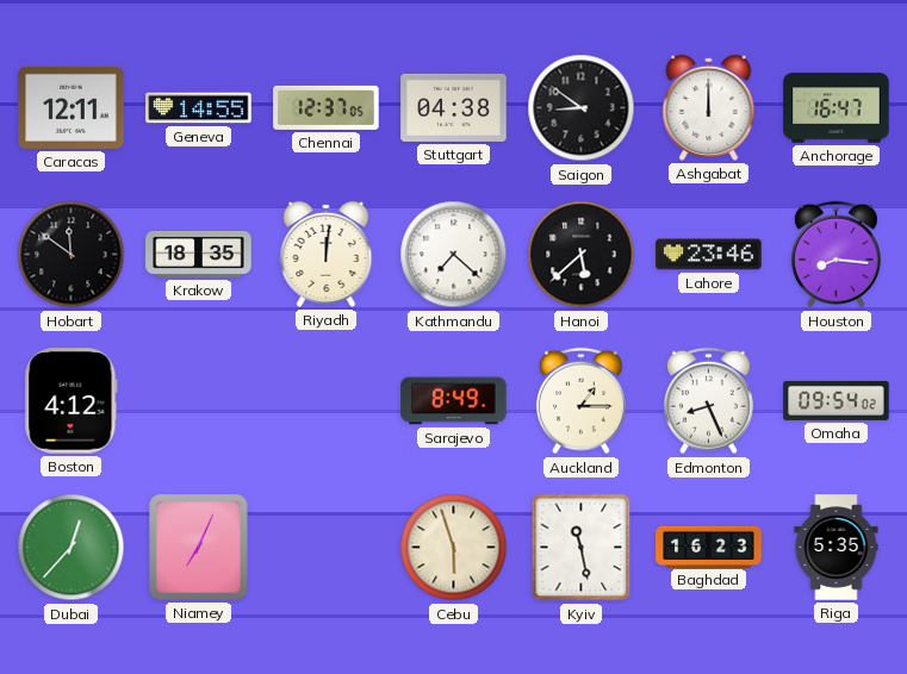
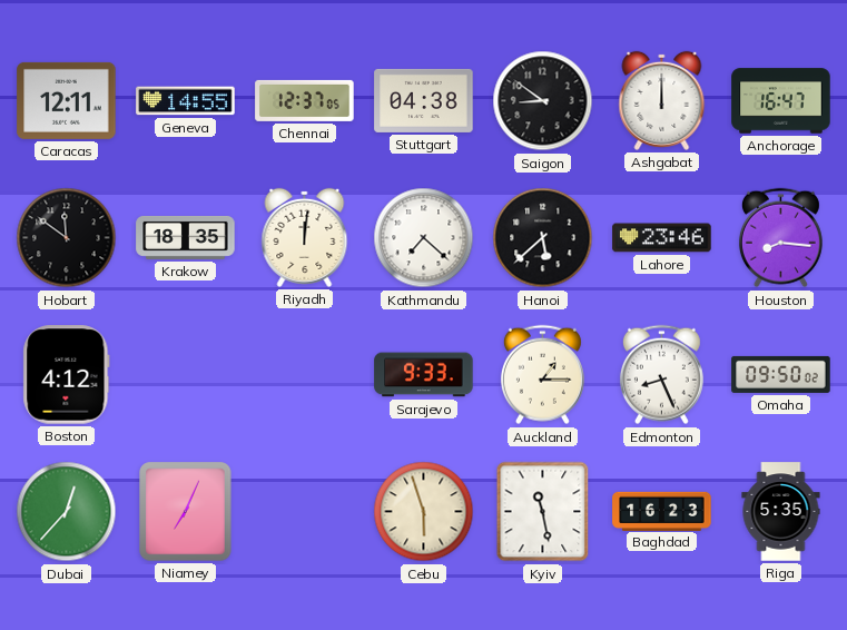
Sarajevo: 8:49 -> 9:33 (424, 375)
Omaha: 09:54 -> 09:50 (781, 374)
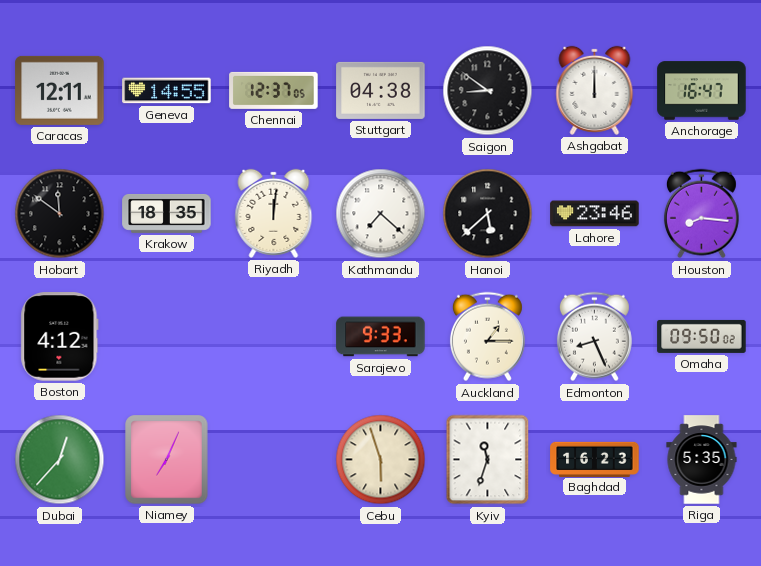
Kyiv: 11:28 -> 11:33 (488, 460)
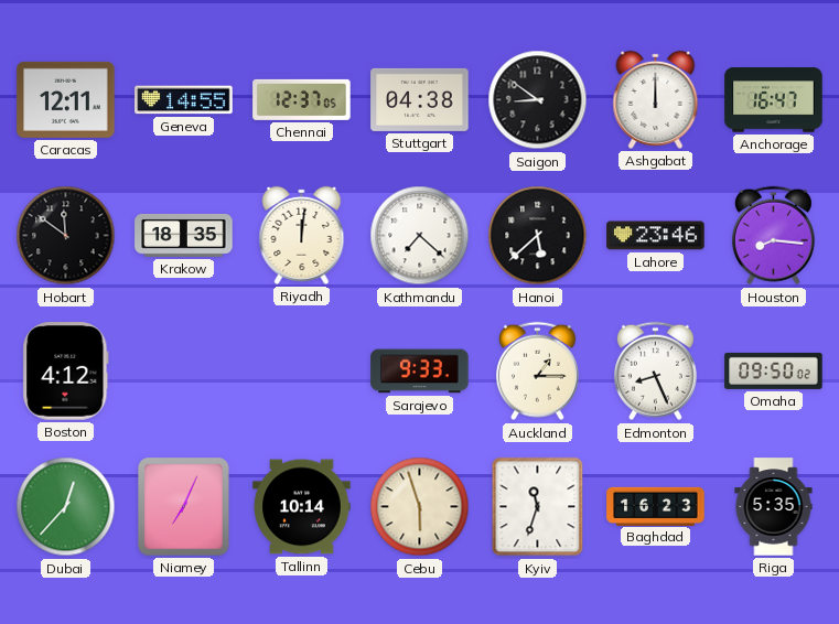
Tallinn: none -> 10:14 (302, 507)
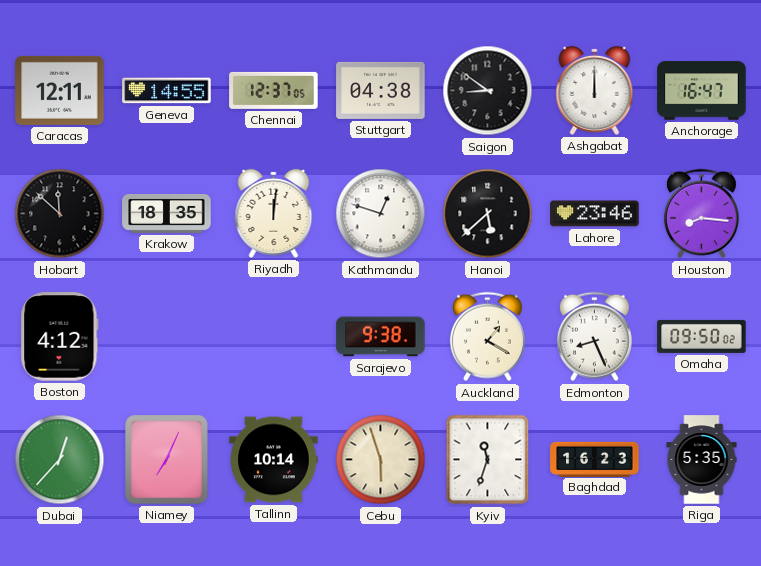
Hobart: 11:51 -> 11:52 (60, 214)
Kathmandu: 7:22 -> 12:48 (381, 214)
Sarajevo: 9:33 -> 9:38 (381, 337)
Auckland: 1:15 -> 1:20 (487, 337)
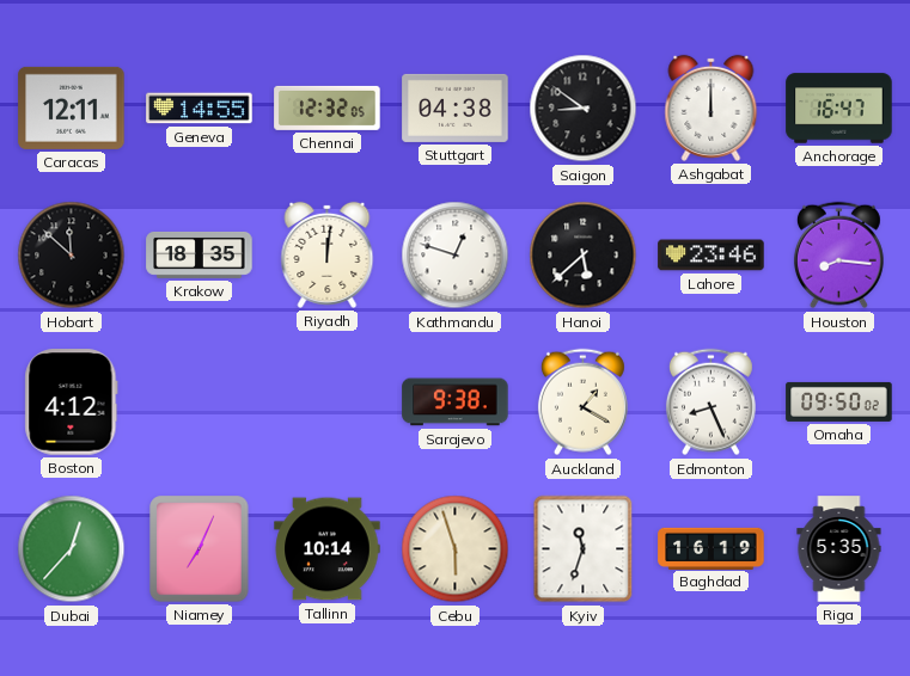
Chennai: 12:37 -> 12:32 (328, 107)
Baghdad: 16:23 -> 16:19 (711, 548)
